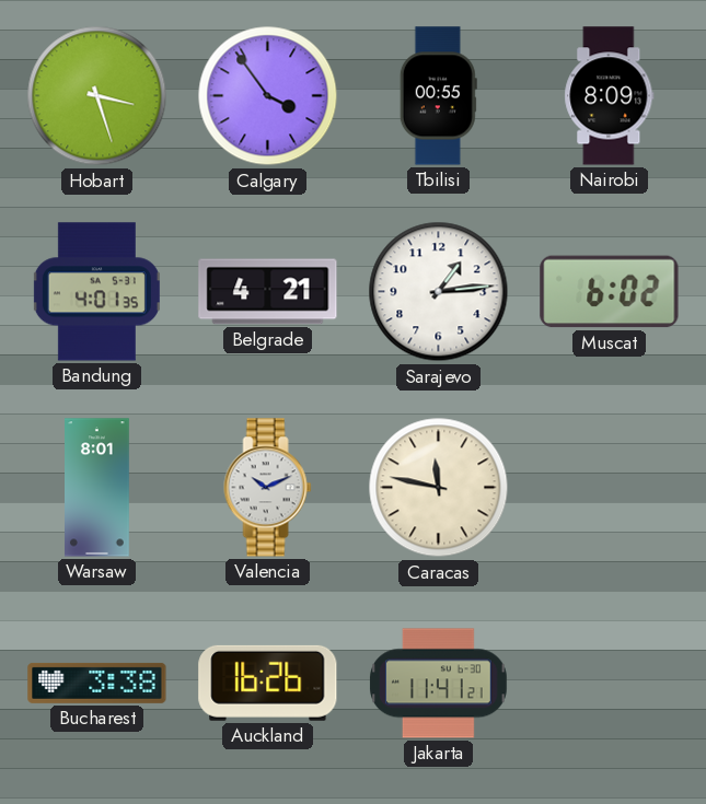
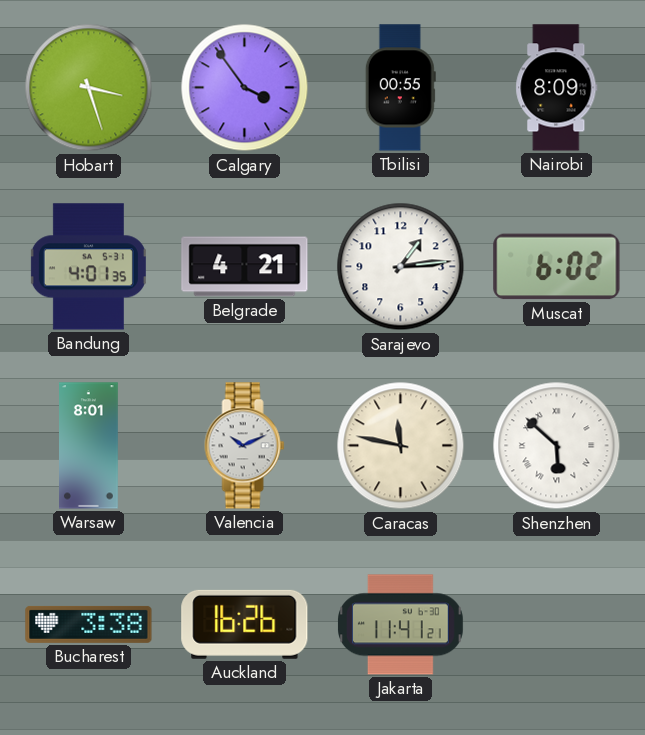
Shenzhen: none -> 5:52 (557, 446)
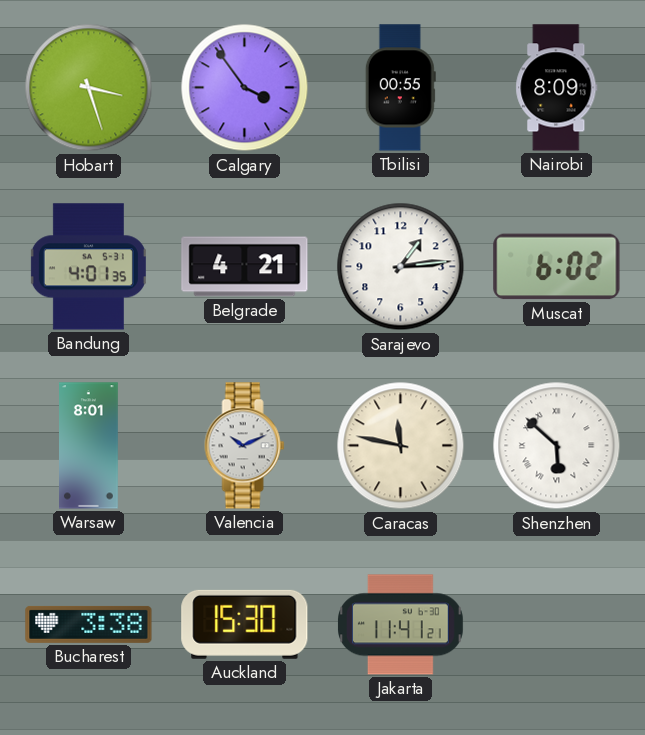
Auckland: 16:26 -> 15:30 (245, 624)
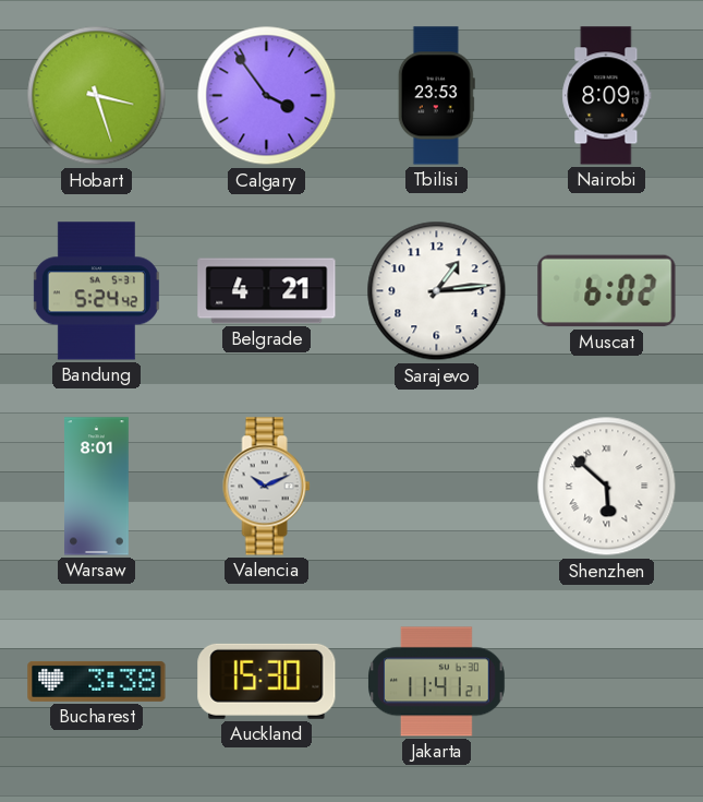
Tbilisi: 00:55 -> 23:53 (436, 96)
Bandung: 4:01 -> 5:24 (96, 291)
Caracas: 11:47 -> none (401, 446)
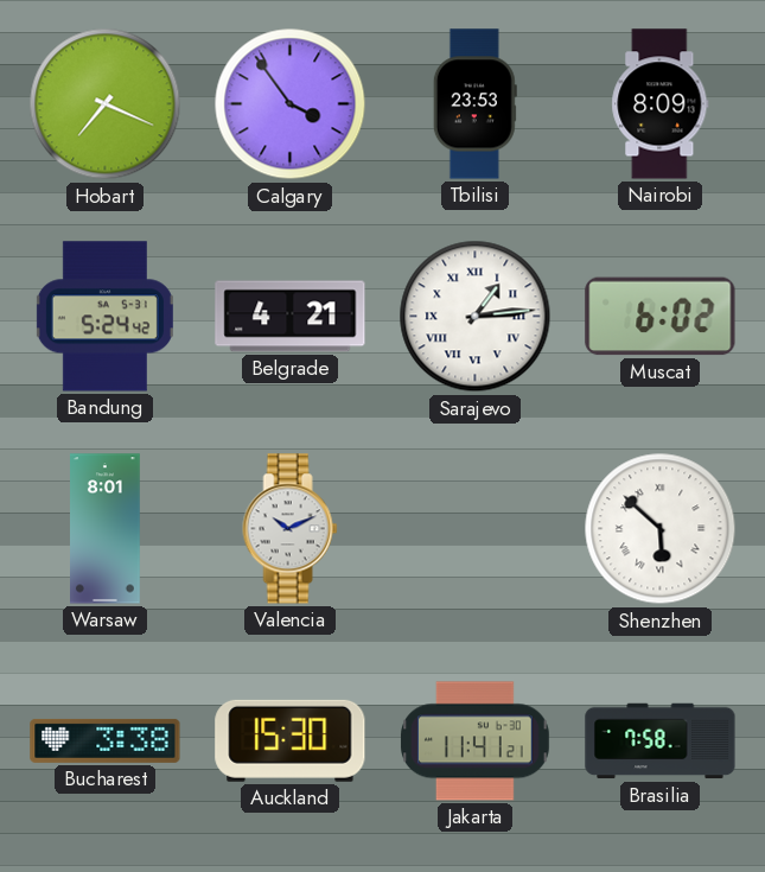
Hobart: 3:27 -> 7:19 (106, 104)
Sarajevo numerals: Arabic -> Roman (476, 317)
Brasilia: none -> 7:58 (661, 741)
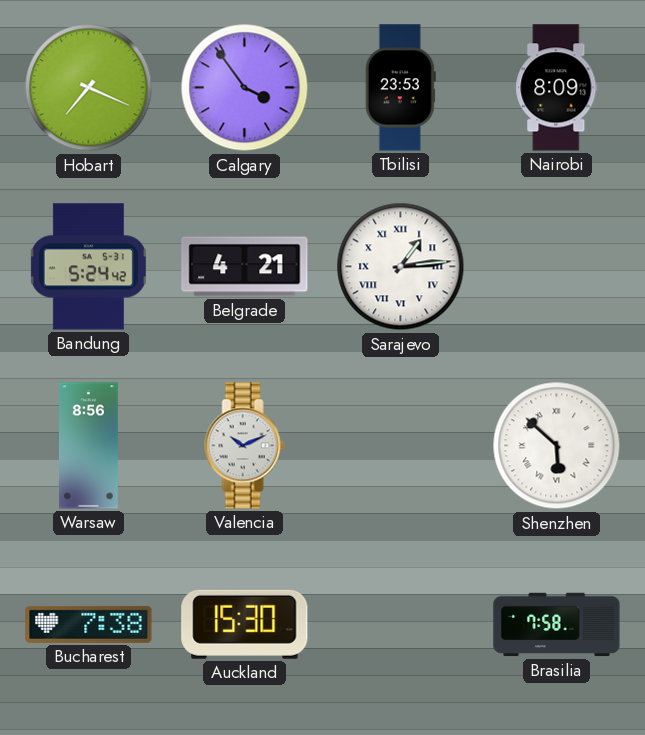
Muscat: 6:02 -> none (661, 317)
Warsaw: 8:01 -> 8:56 (89, 446)
Bucharest: 3:38 -> 7:38 (89, 624)
Jakarta: 11:41 -> none (476, 741)
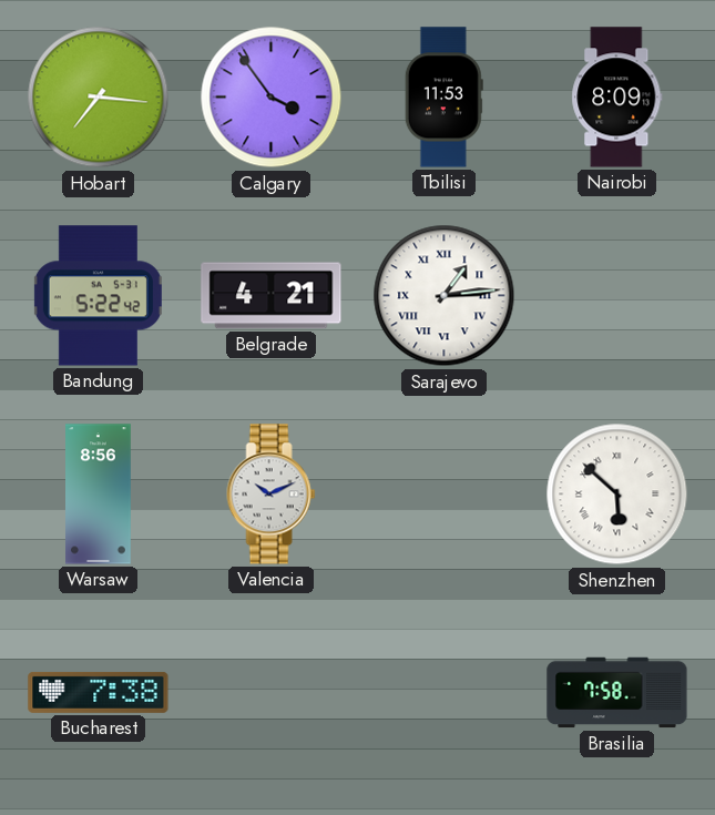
Hobart: 7:19 -> 7:16 (99, 98)
Tbilisi: 23:53 -> 11:53 (443, 98)
Bandung: 5:24 -> 5:22 (98, 296)
Auckland: 15:30 -> none (245, 624)
